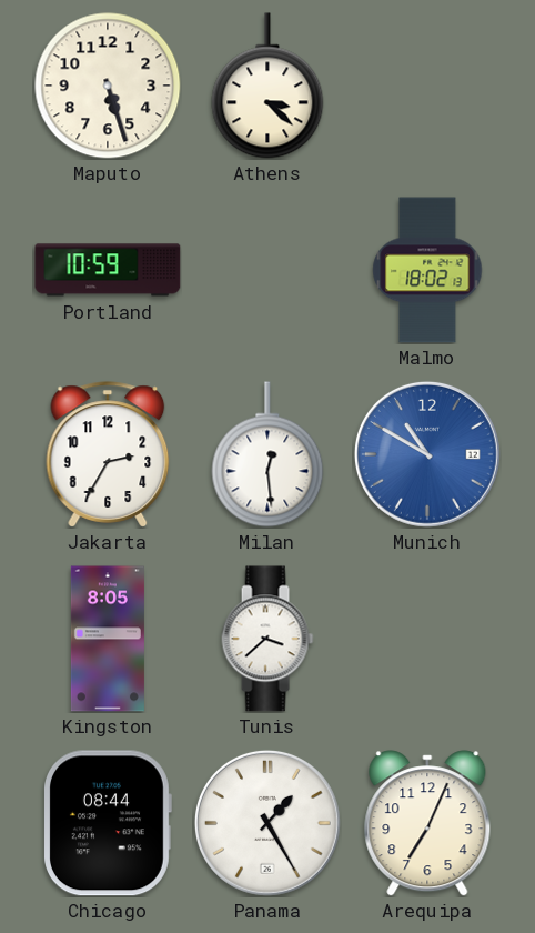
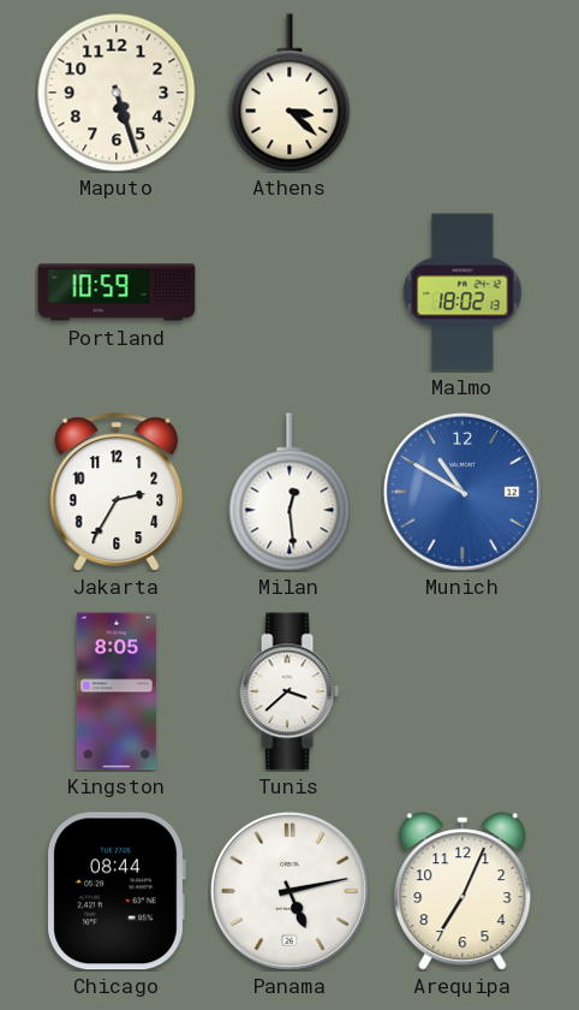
Panama: 1:25 -> 5:13 (289, 891)
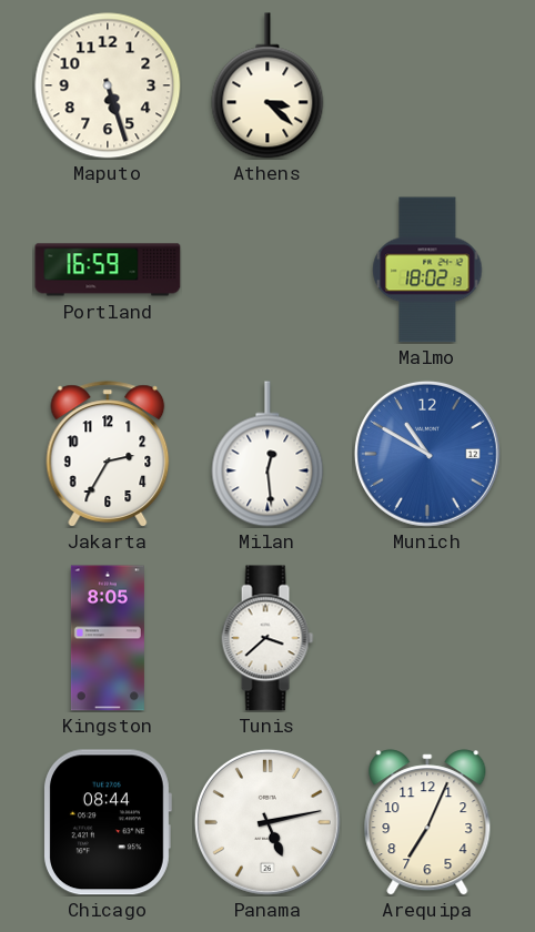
Portland: 10:59 -> 16:59 (108, 270)
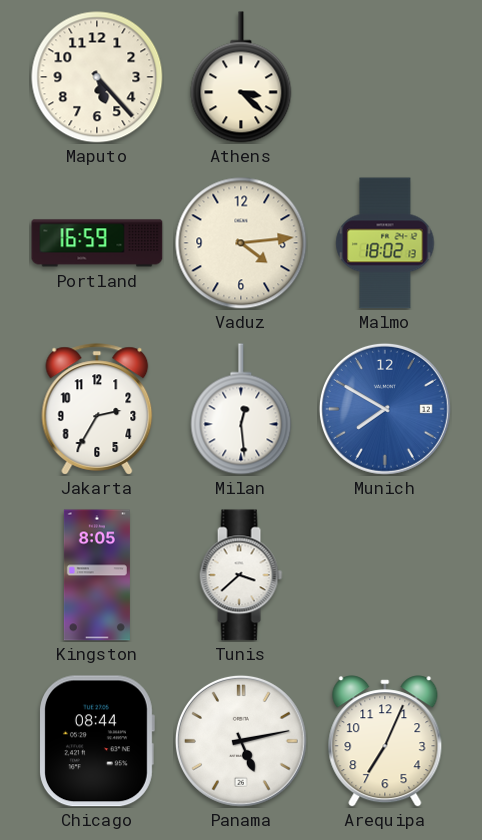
Maputo: 5:27 -> 5:23 (97, 77)
Vaduz: none -> 4:14 (241, 243)
Munich: 10:50 -> 7:50 (385, 409)
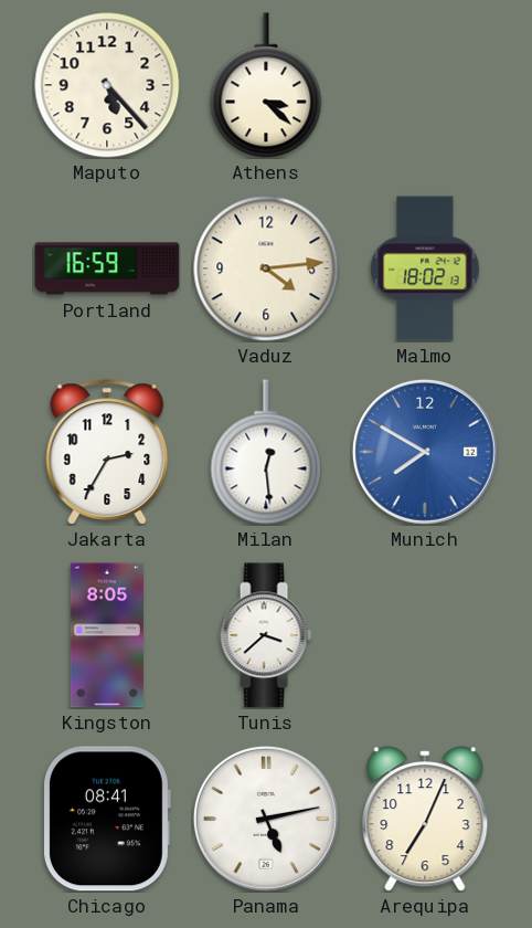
Chicago: 08:44 -> 08:41 (107, 819)
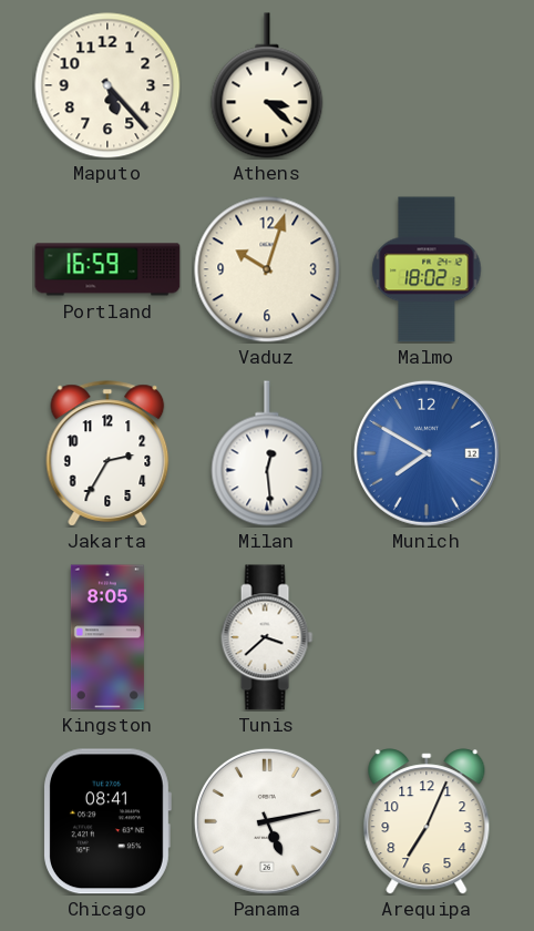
Vaduz: 4:14 -> 10:03 (267, 269)
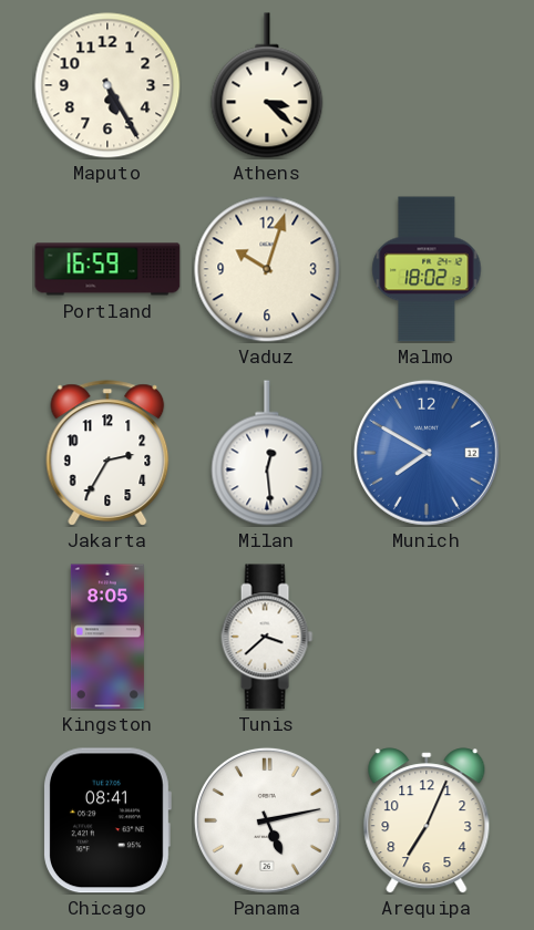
Maputo: 5:23 -> 5:25 (107, 85)
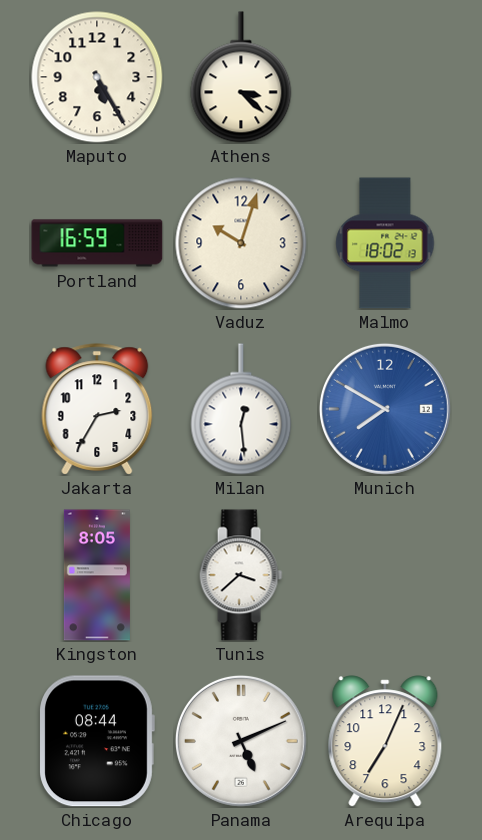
Chicago: 08:41 -> 08:44 (97, 741)
Panama: 5:13 -> 5:11 (241, 741)
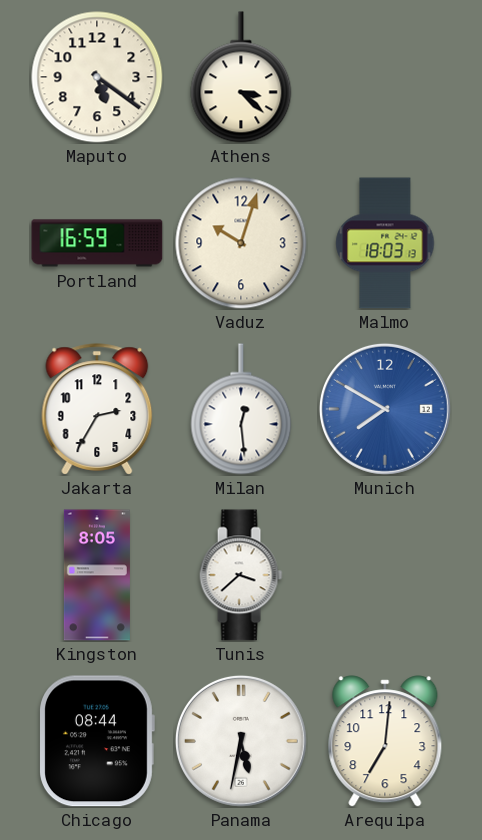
Maputo: 5:25 -> 5:21 (97, 77)
Malmo: 18:02 -> 18:03 (385, 243)
Panama: 5:11 -> 5:32 (241, 741)
Arequipa: 7:04 -> 7:01 (385, 741)
